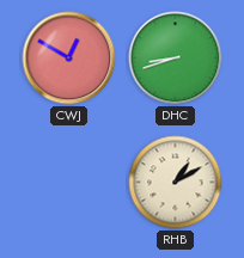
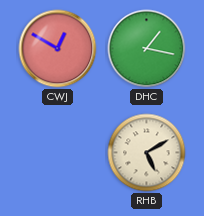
DHC: 8:42 -> 1:17 (147, 49)
RHB: 1:10 -> 5:10 (147, 153)
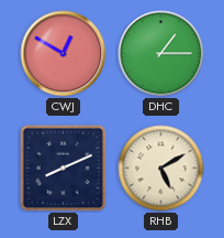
DHC: 1:17 -> 1:15 (161, 54)
LZX: none -> 8:11 (64, 169)
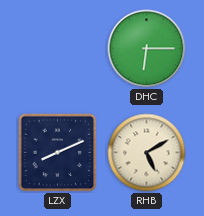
CWJ: 12:50 -> none (64, 54)
DHC: 1:15 -> 6:15 (147, 49)
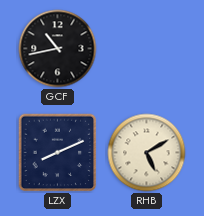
GCF: none -> 10:43 (58, 49)
DHC: 6:15 -> none (147, 49)
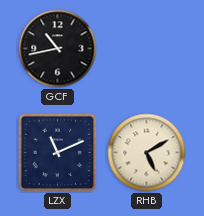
LZX: 8:11 -> 11:11 (58, 153)
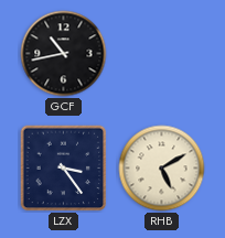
LZX: 11:11 -> 3:24 (64, 169)
